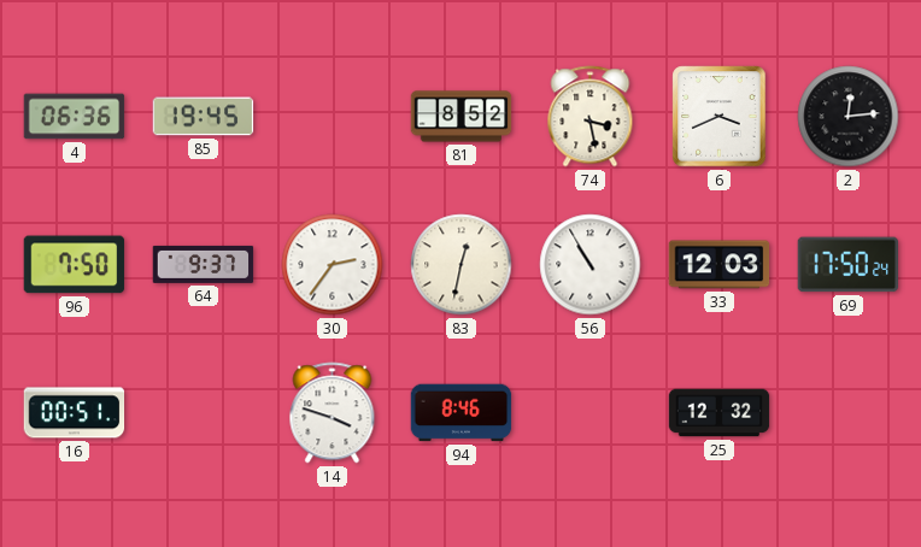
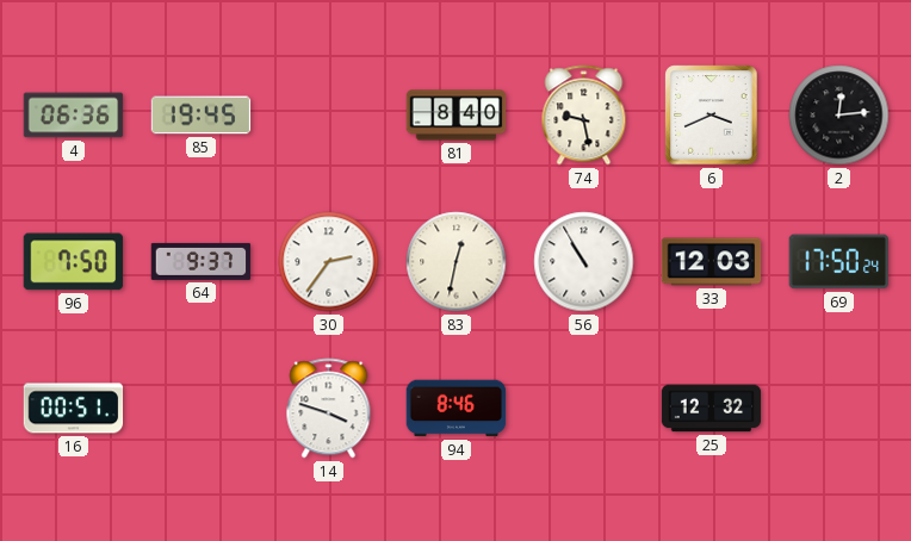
81: 8:52 -> 8:40 (457, 116)
74: 3:28 -> 9:28 (584, 116)
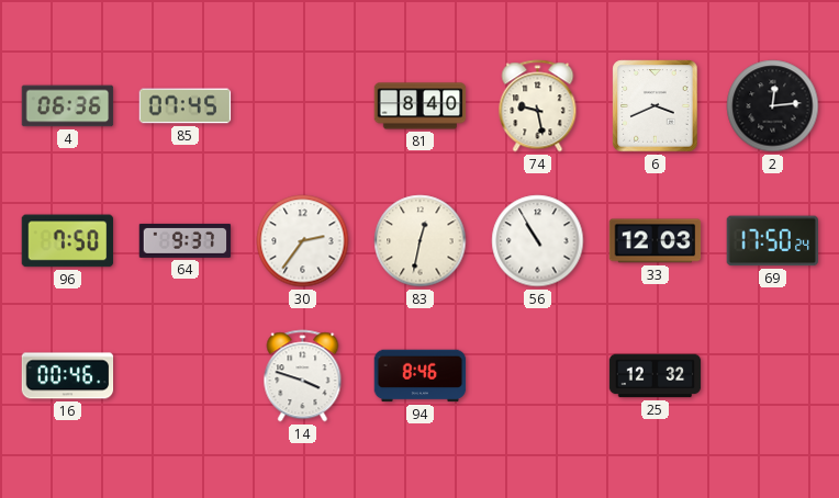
85: 19:45 -> 07:45 (186, 106)
16: 00:51 -> 00:46 (68, 376)
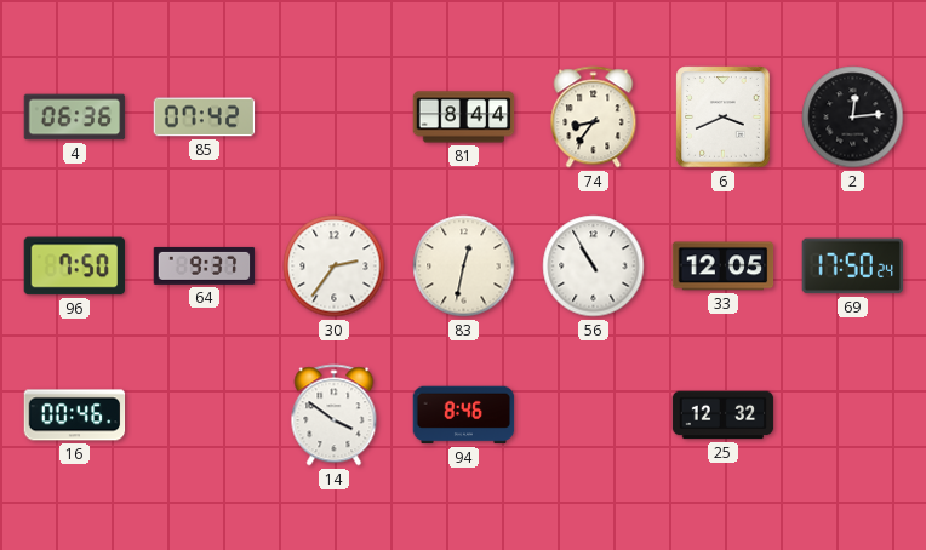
85: 07:45 -> 07:42 (205, 118)
81: 8:40 -> 8:44 (464, 118)
74: 9:28 -> 8:36 (594, 118)
33: 12:03 -> 12:05 (724, 267)
14: 3:48 -> 3:51 (335, 416)
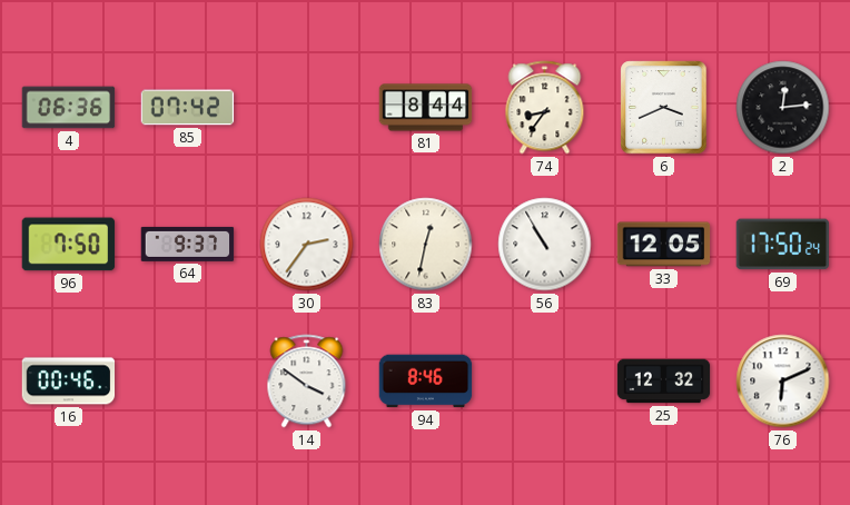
76: none -> 6:11 (783, 382)
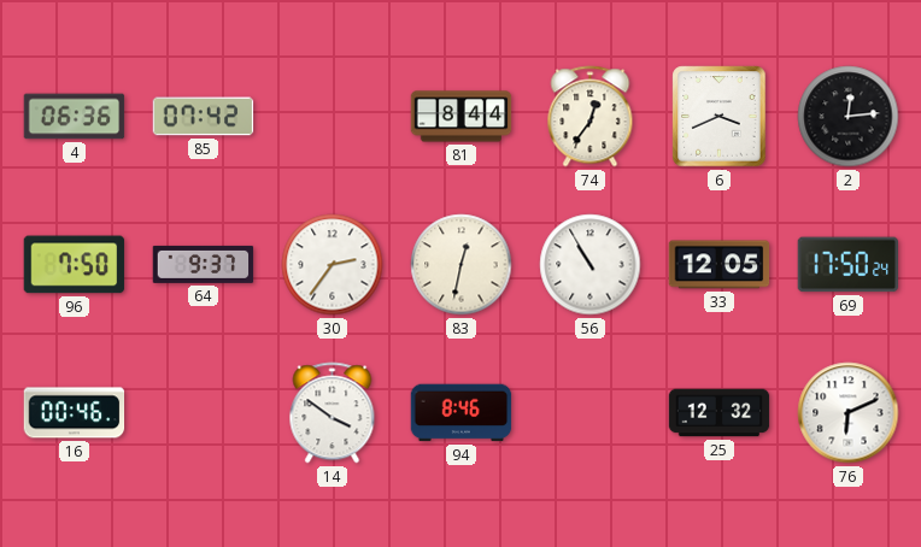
74: 8:36 -> 12:36 (591, 117)
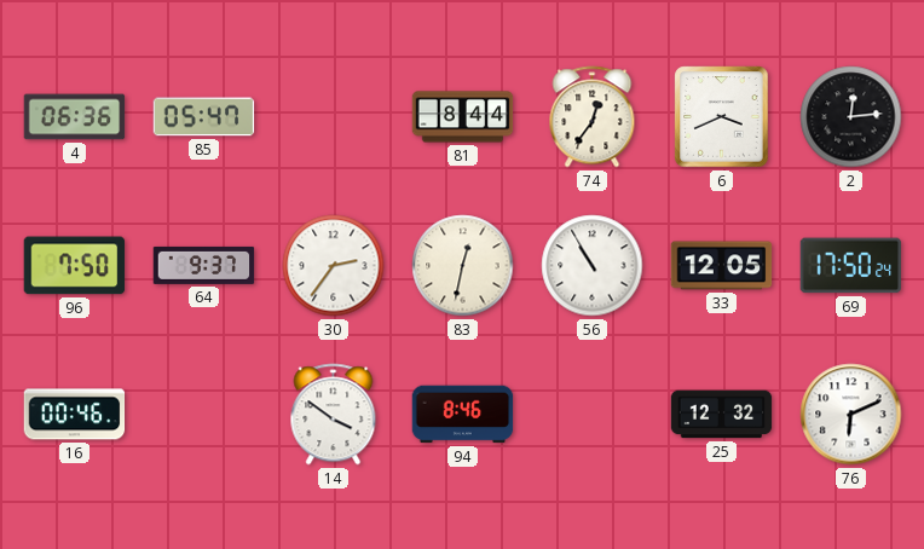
85: 07:42 -> 05:47 (204, 117)
